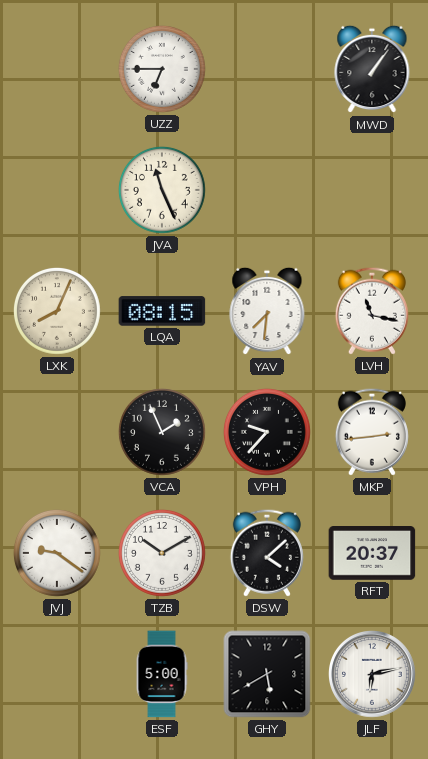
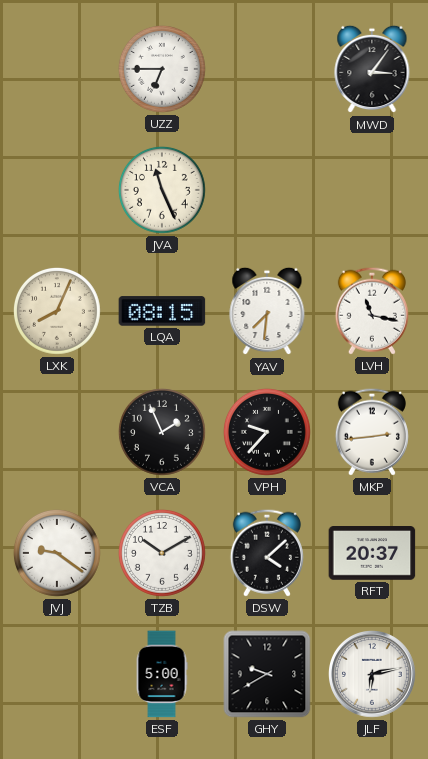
MWD: 1:06 -> 3:06 (372, 69)
GHY: 5:40 -> 9:40 (267, 674)
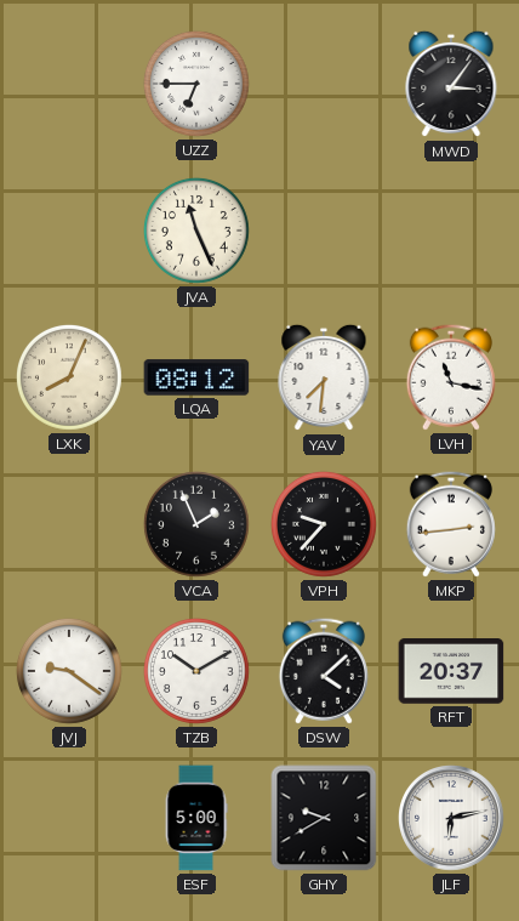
LQA: 08:15 -> 08:12 (196, 377)
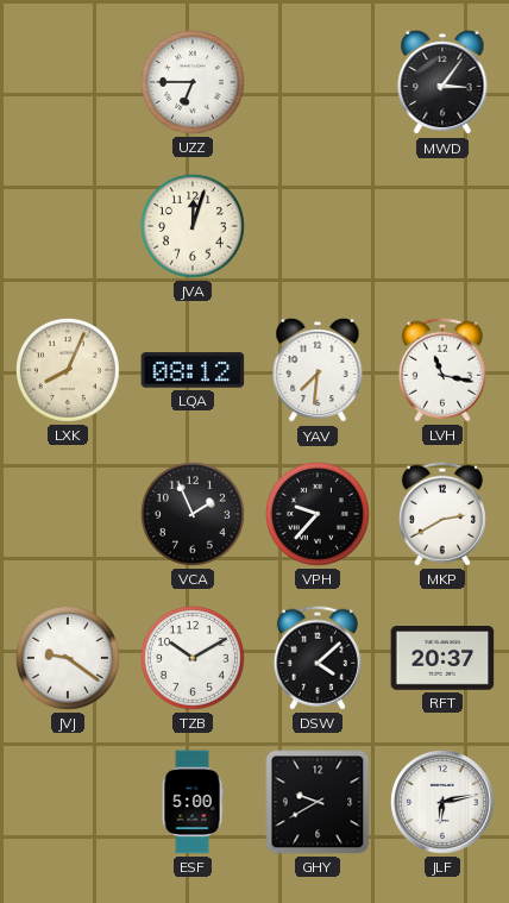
JVA: 11:26 -> 12:03 (193, 226)
MKP: 2:44 -> 2:40 (442, 514)
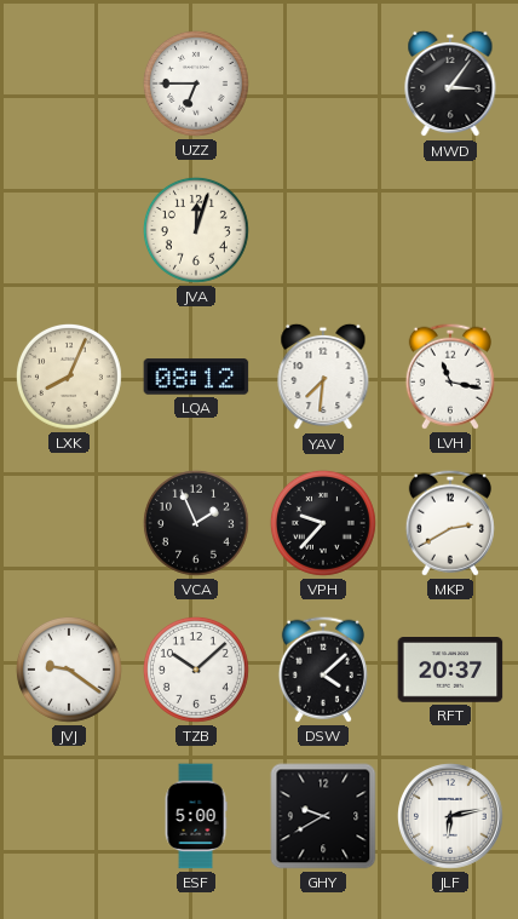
TZB: 10:10 -> 10:08 (196, 670)
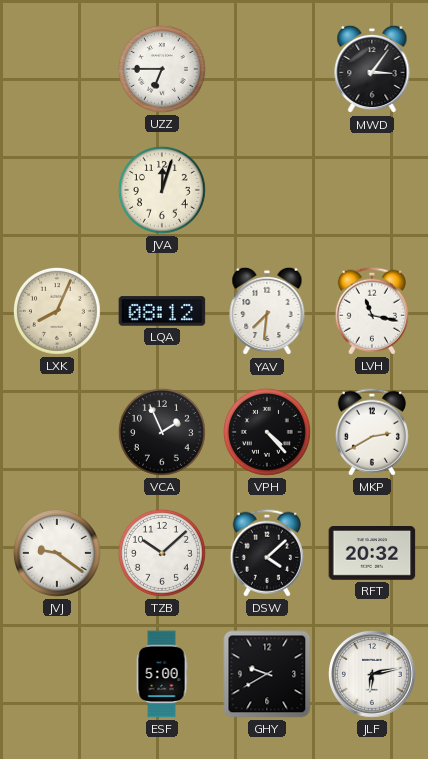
VPH: 9:37 -> 4:23 (267, 432)
RFT: 20:37 -> 20:32 (372, 554)
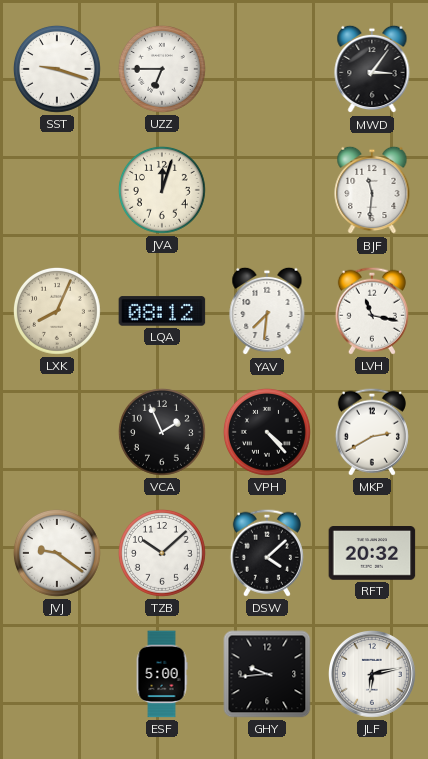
SST: none -> 9:18 (57, 69)
BJF: none -> 11:31 (372, 190)
GHY: 9:40 -> 9:44 (267, 674)
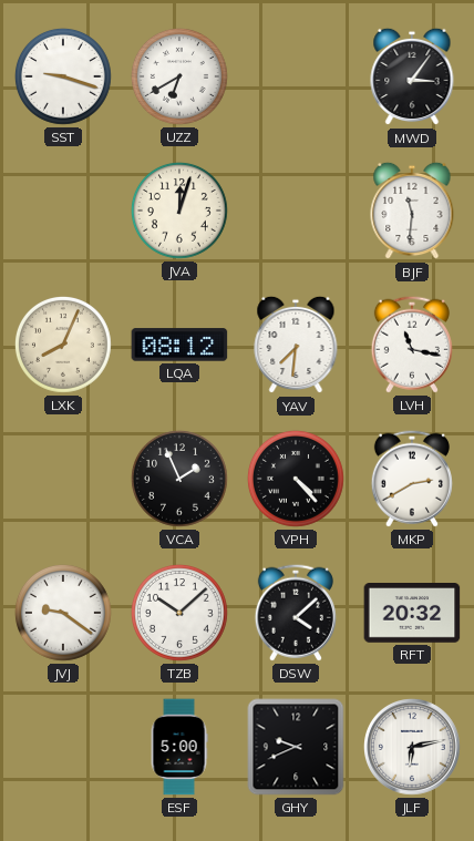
UZZ: 6:45 -> 6:40 (179, 76)
GHY: 9:44 -> 9:41 (296, 747)
